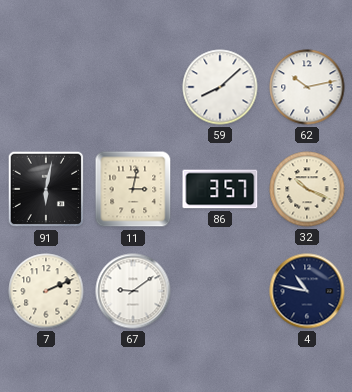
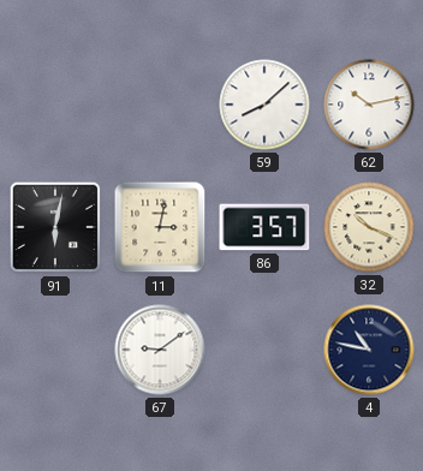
7: 2:11 -> none (46, 291)
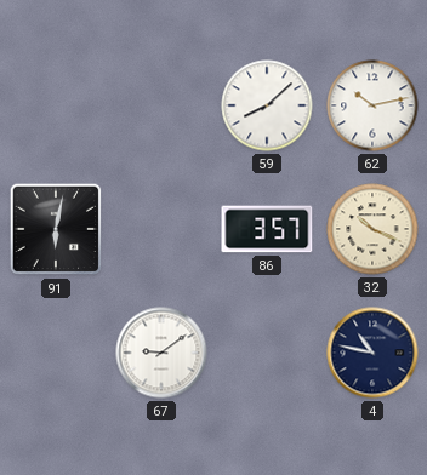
11: 3:02 -> none (160, 227)
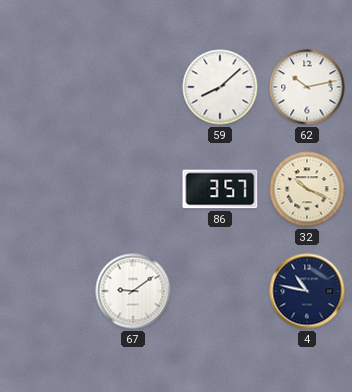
91: 6:02 -> none (56, 229)
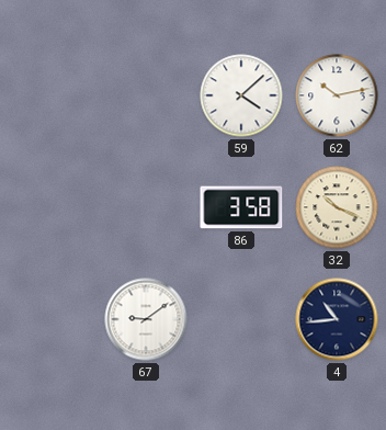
59: 8:08 -> 4:08 (241, 95)
86: 3:57 -> 3:58 (241, 207)
4: 10:47 -> 10:44 (337, 319)
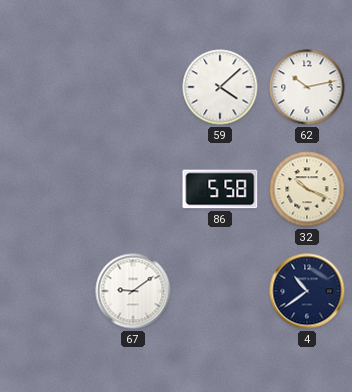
86: 3:58 -> 5:58 (220, 189)
4: 10:44 -> 10:39 (307, 291)
